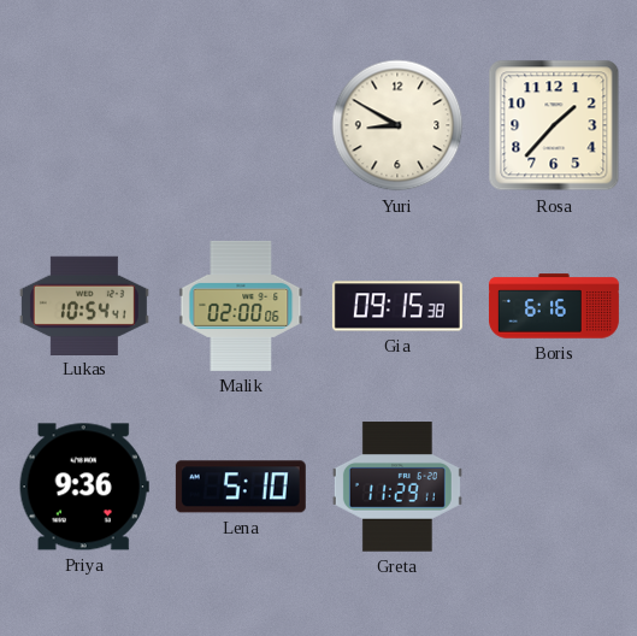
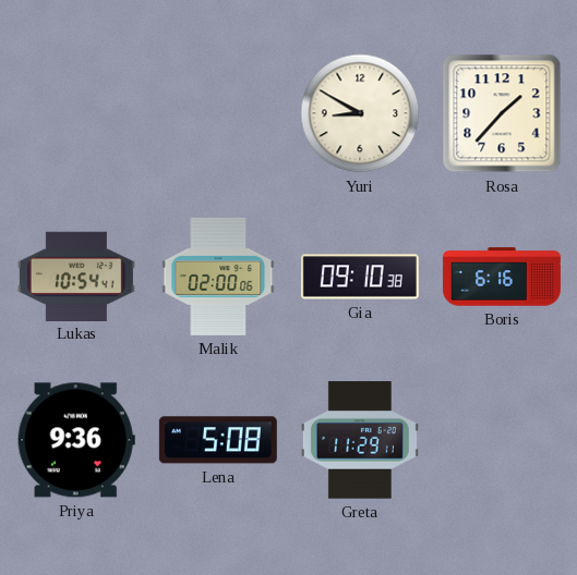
Gia: 09:15 -> 09:10 (360, 277)
Lena: 5:10 -> 5:08 (218, 440)
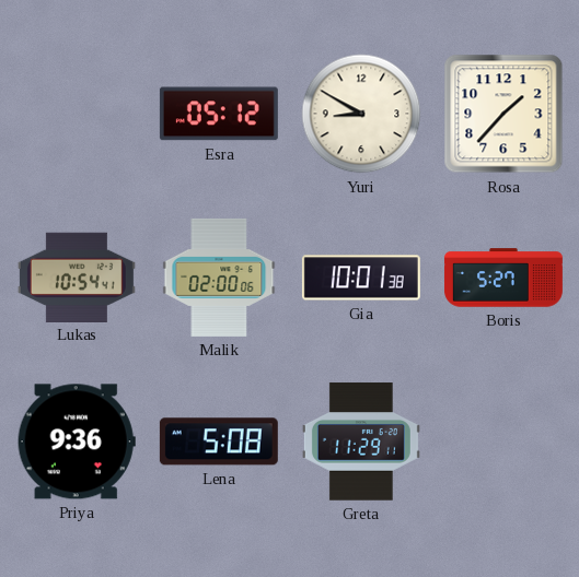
Esra: none -> 05:12 (219, 114)
Gia: 09:10 -> 10:01 (361, 278)
Boris: 6:16 -> 5:27 (503, 278)
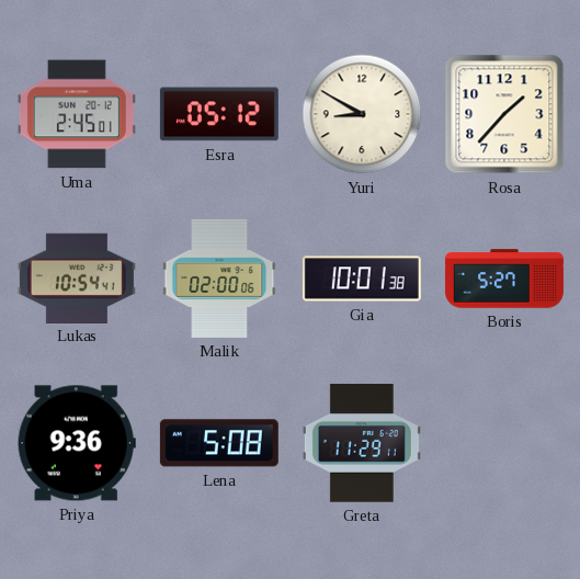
Uma: none -> 2:45 (77, 114)
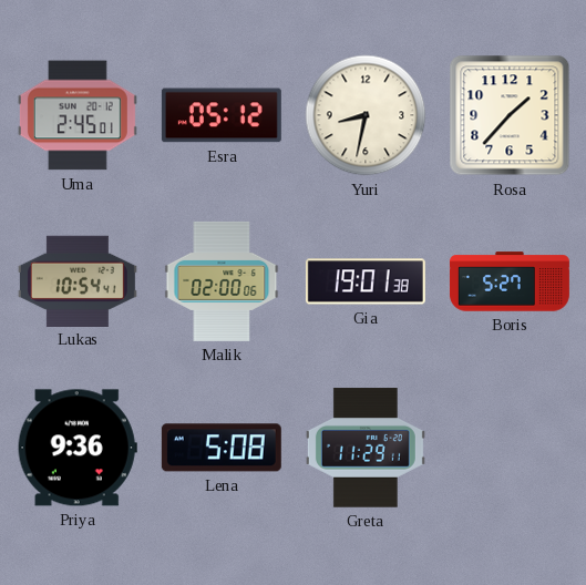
Yuri: 8:50 -> 8:32 (366, 115)
Gia: 10:01 -> 19:01 (366, 281)
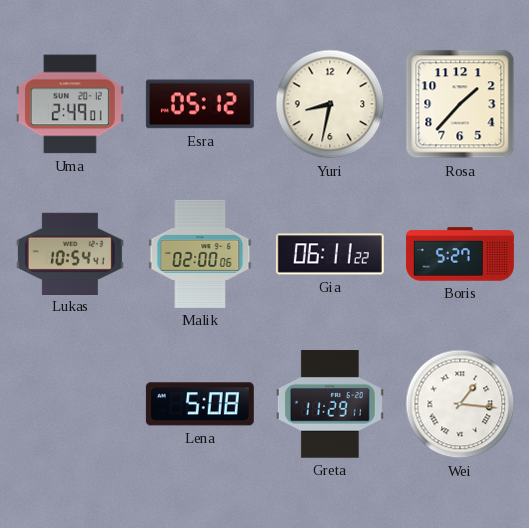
Uma: 2:45 -> 2:49 (70, 104)
Gia: 19:01 -> 06:11 (330, 254)
Priya: 9:36 -> none (78, 448)
Wei: none -> 1:16 (460, 404)
